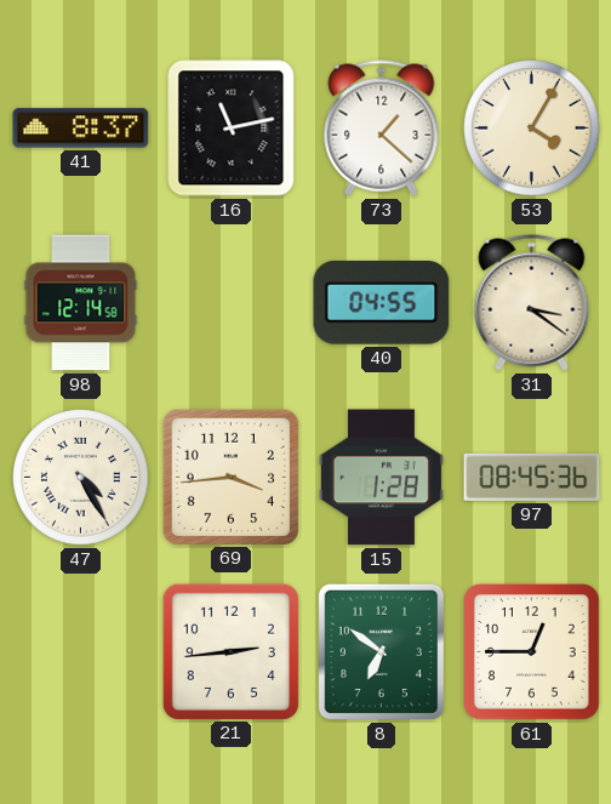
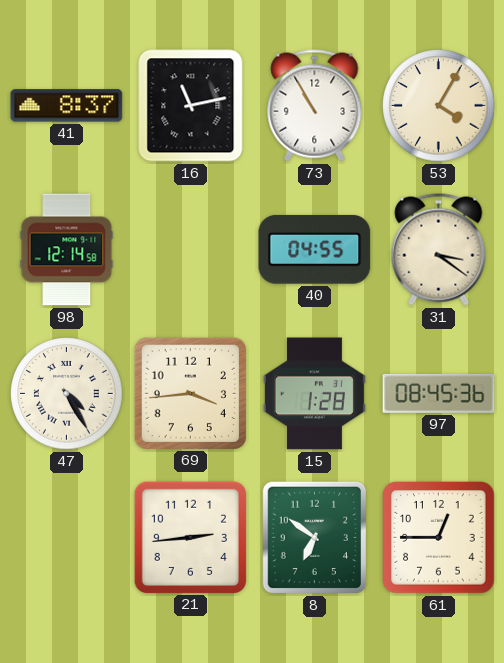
73: 1:22 -> 10:55 (315, 106)
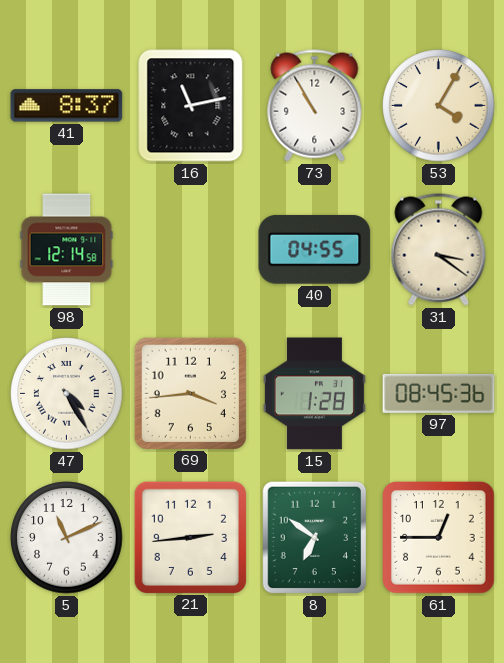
5: none -> 11:11 (67, 538)
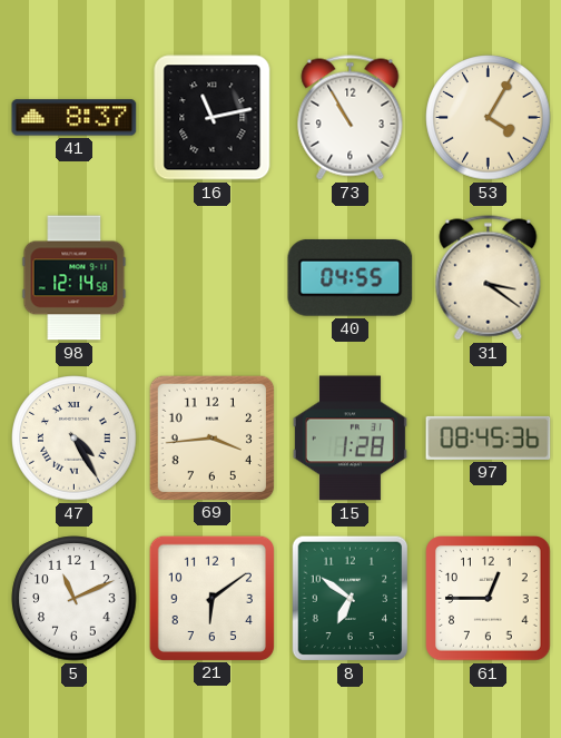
21: 2:44 -> 6:09 (211, 598)
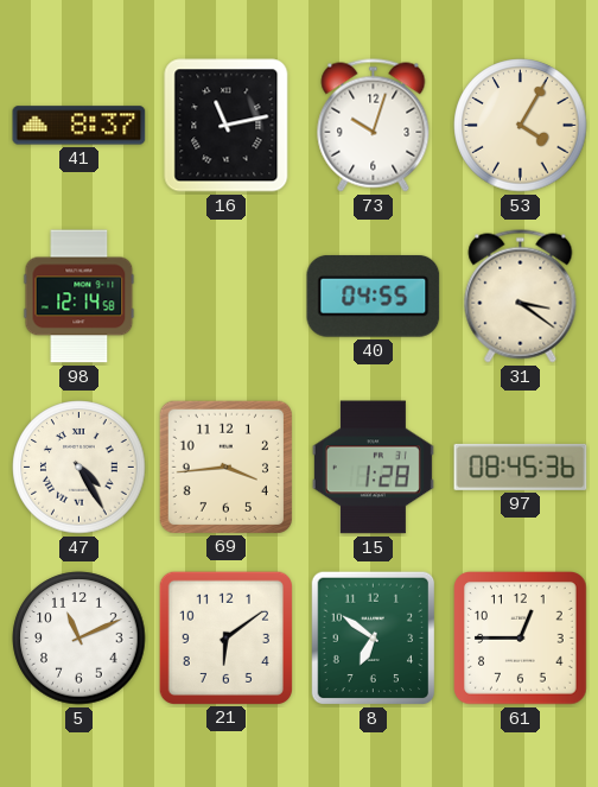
73: 10:55 -> 10:03 (374, 126)
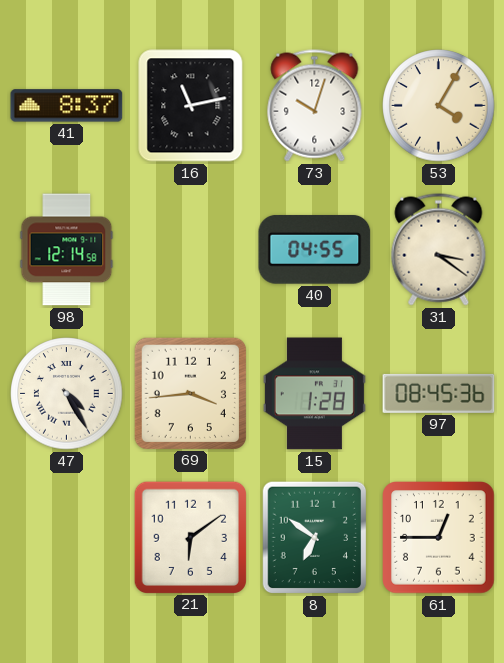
5: 11:11 -> none (79, 639)
